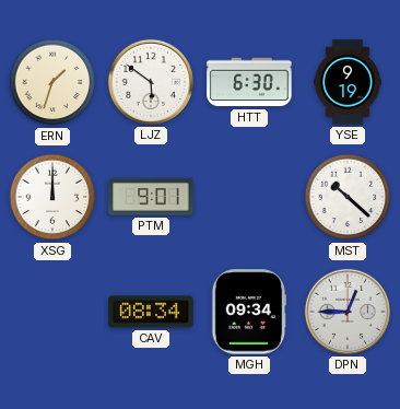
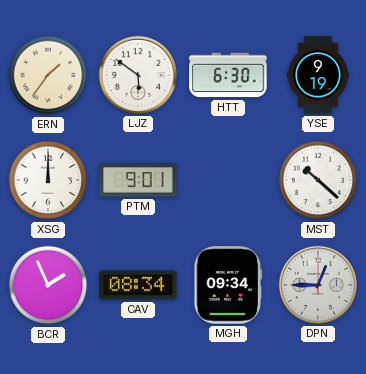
ERN: 1:33 -> 1:36 (48, 75)
BCR: none -> 1:56 (48, 285)
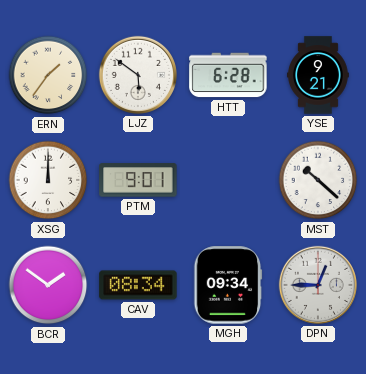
HTT: 6:30 -> 6:28 (228, 75)
YSE: 9:19 -> 9:21 (318, 75)
BCR: 1:56 -> 1:51 (48, 285)
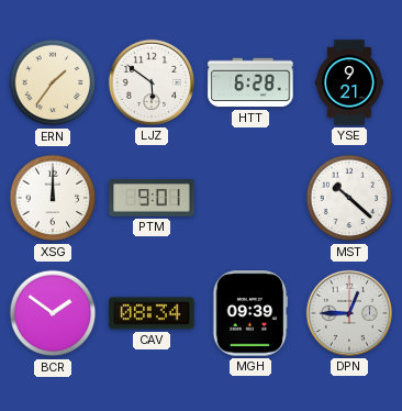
MGH: 09:34 -> 09:39 (250, 313)
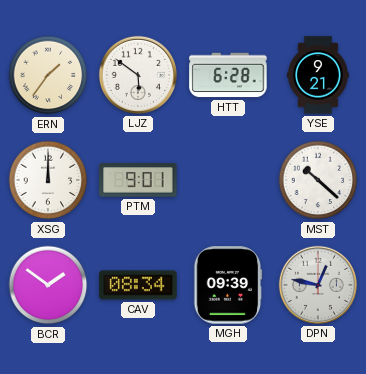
DPN: 12:45 -> 12:47 (318, 285)
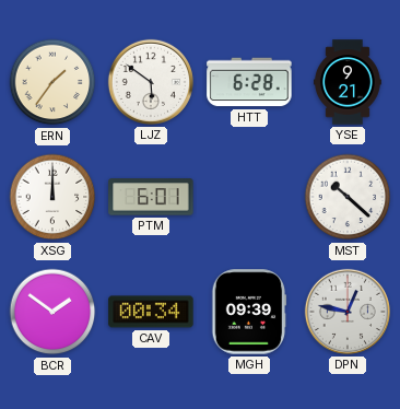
PTM: 9:01 -> 6:01 (151, 197)
CAV: 08:34 -> 00:34 (151, 312)
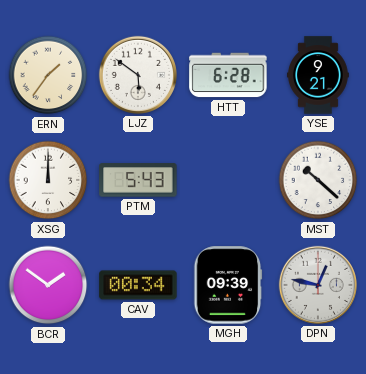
PTM: 6:01 -> 5:43 (138, 180)
